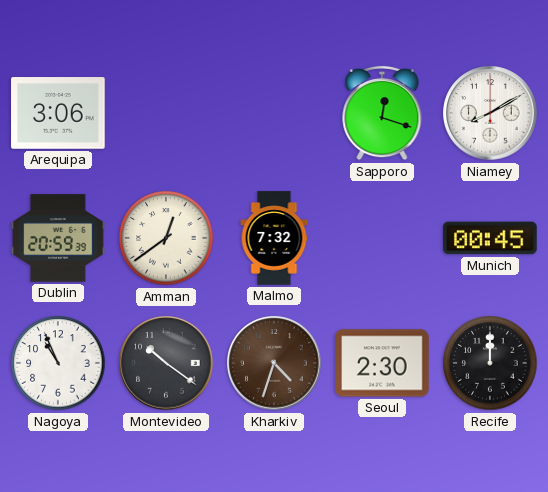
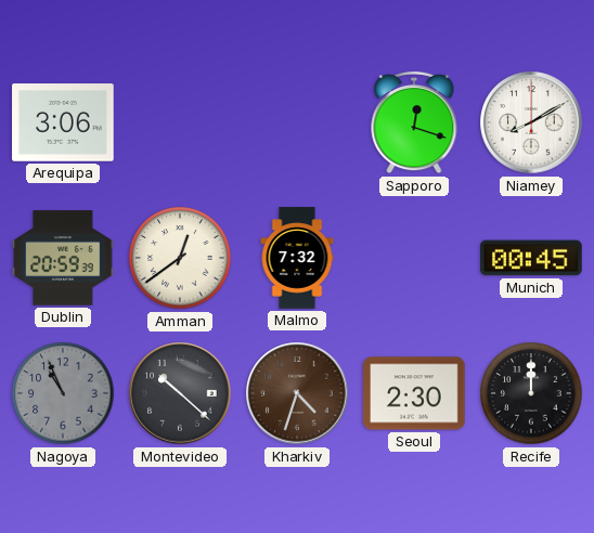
Nagoya dial: white -> grey (63, 393)
Montevideo: 10:21 -> 10:22 (180, 393)
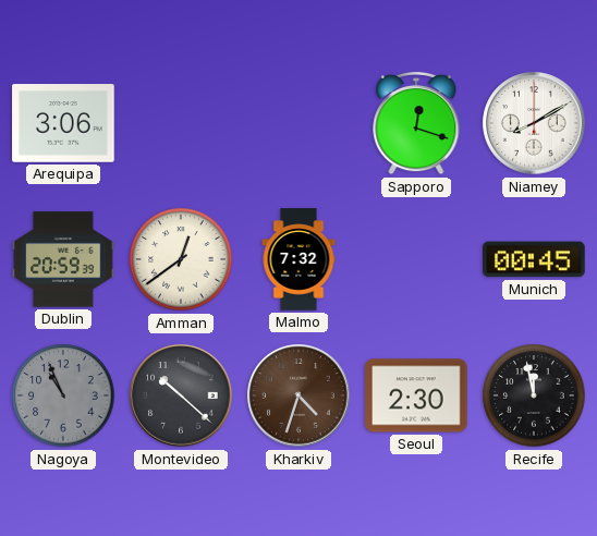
Recife: 12:00 -> 11:58 (534, 395)
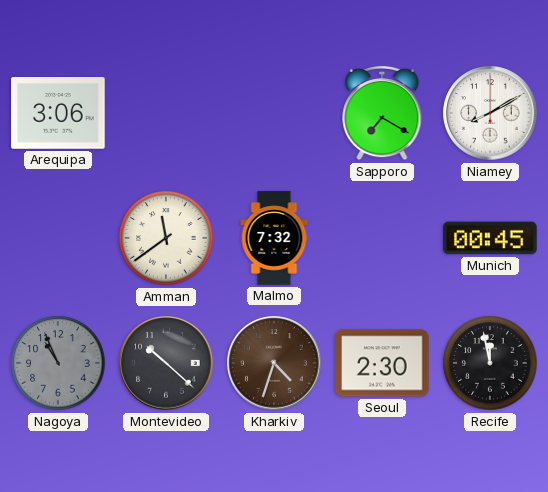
Sapporo: 12:18 -> 7:20 (382, 113)
Dublin: 20:59 -> none (63, 259)
Amman: 12:39 -> 11:39 (166, 238)
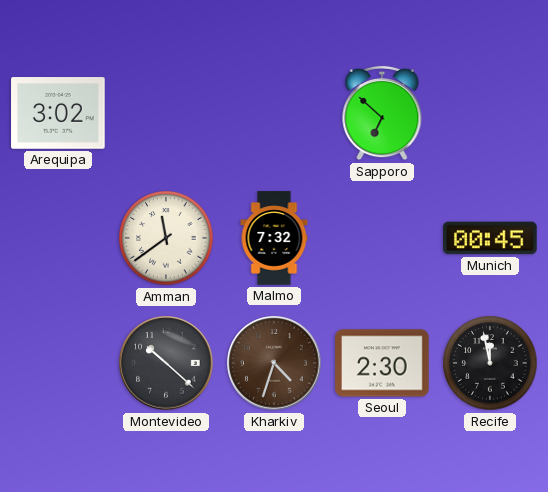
Arequipa: 3:06 -> 3:02 (58, 113)
Sapporo: 7:20 -> 6:52 (382, 113)
Niamey: 8:10 -> none (490, 113)
Nagoya: 10:56 -> none (58, 363)
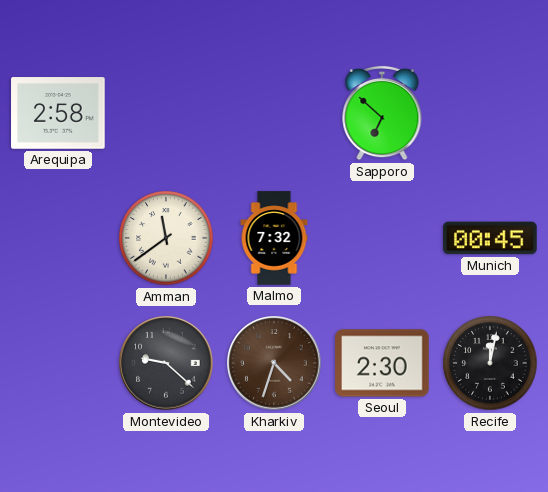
Arequipa: 3:02 -> 2:58 (58, 113)
Montevideo: 10:22 -> 9:22 (166, 363)
Recife: 11:58 -> 12:02 (490, 363)
